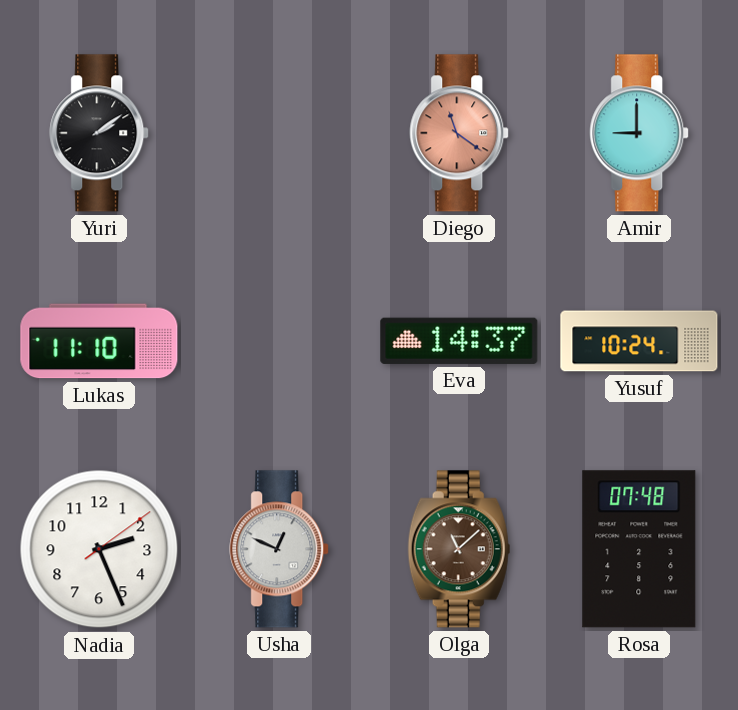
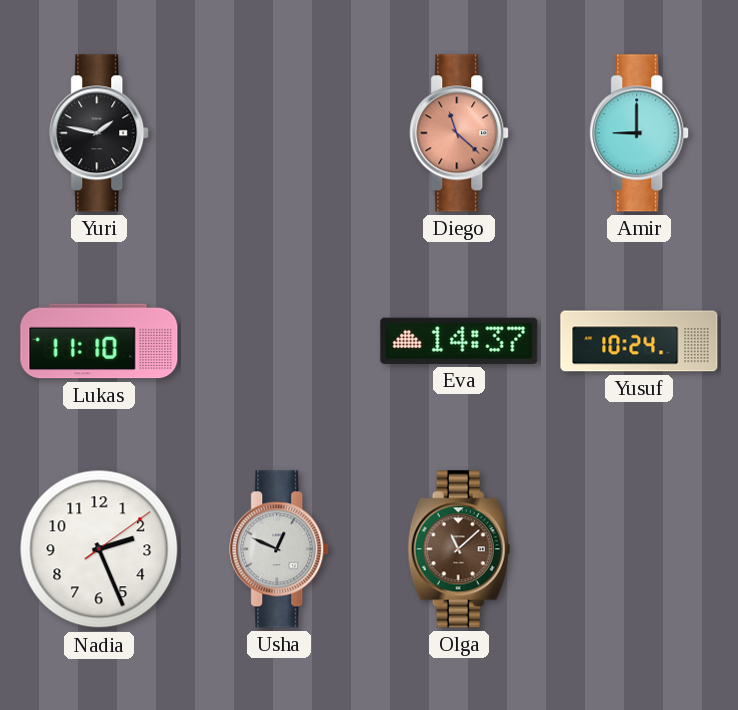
Yuri: 2:09 -> 1:47 (100, 133)
Diego: 11:21 -> 11:22 (460, 133)
Rosa: 07:48 -> none (639, 549)
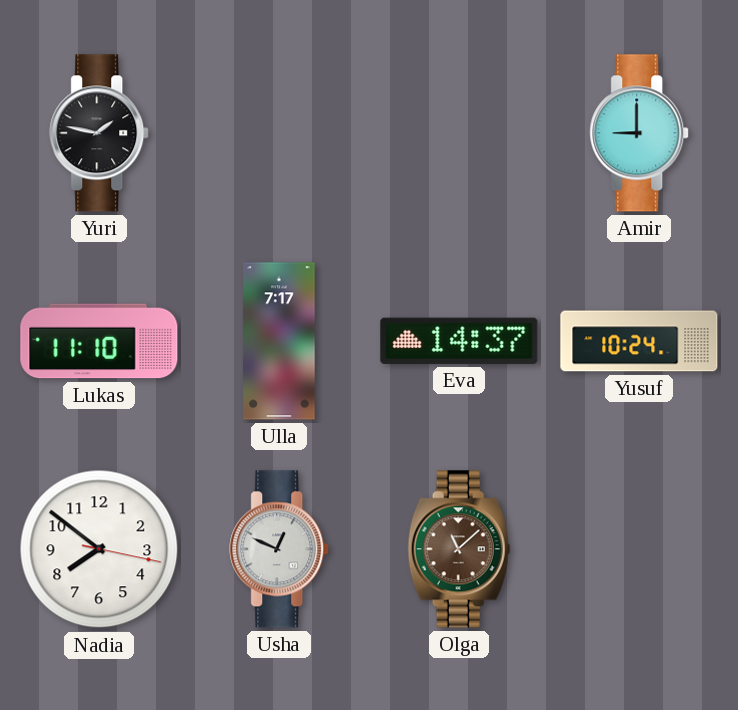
Diego: 11:22 -> none (460, 133)
Ulla: none -> 7:17 (279, 341)
Nadia: 2:26 -> 7:51 (99, 549)
